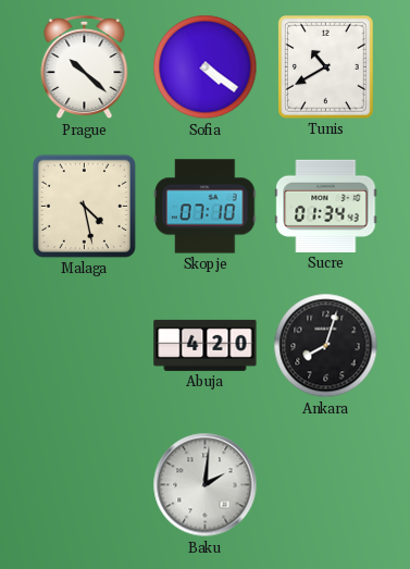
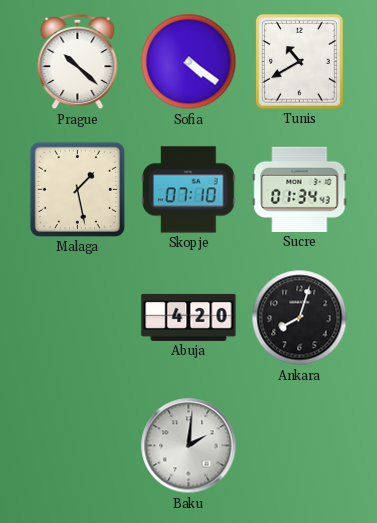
Malaga: 4:28 -> 1:28 (77, 189)
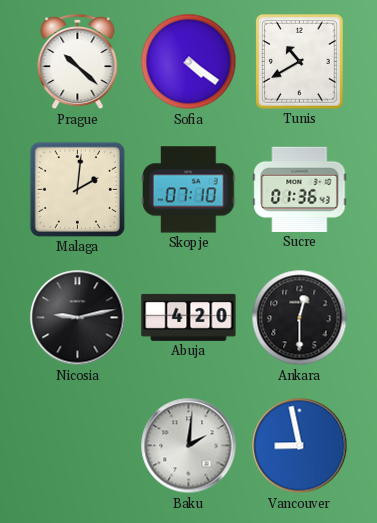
Malaga: 1:28 -> 2:01 (77, 189)
Sucre: 01:34 -> 01:36 (300, 189)
Nicosia: none -> 9:13 (78, 318)
Ankara: 8:03 -> 12:30 (300, 318)
Vancouver: none -> 8:58 (300, 446)
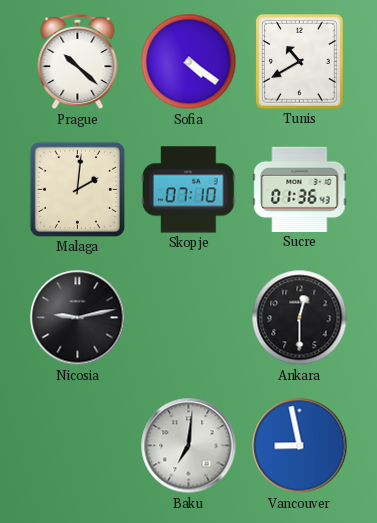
Abuja: 4:20 -> none (189, 317)
Baku: 2:01 -> 7:01 (189, 446)
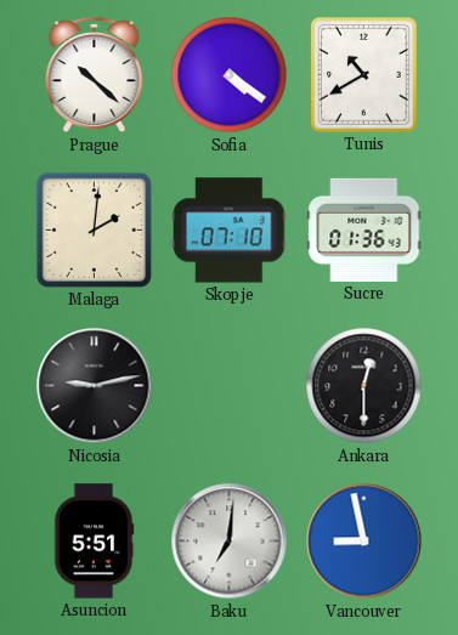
Asuncion: none -> 5:51 (94, 542)
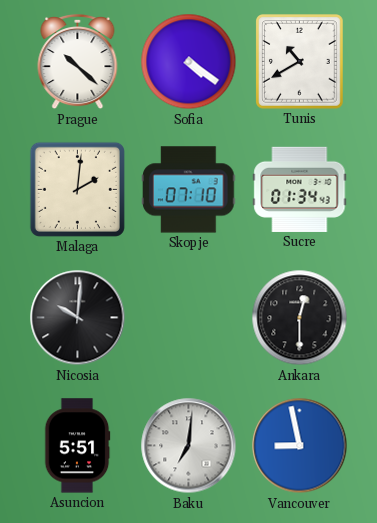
Sucre: 01:36 -> 01:34 (300, 189)
Nicosia: 9:13 -> 10:01 (78, 318)
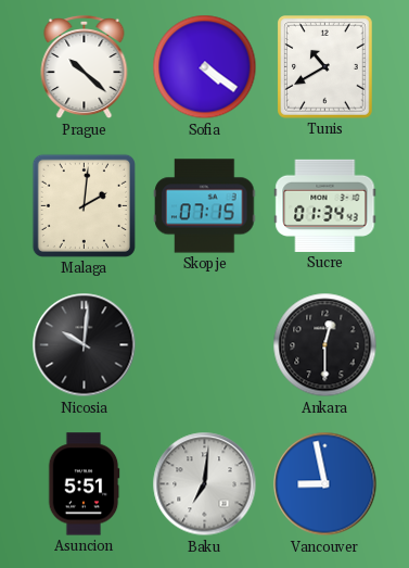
Skopje: 07:10 -> 07:15 (205, 206)
